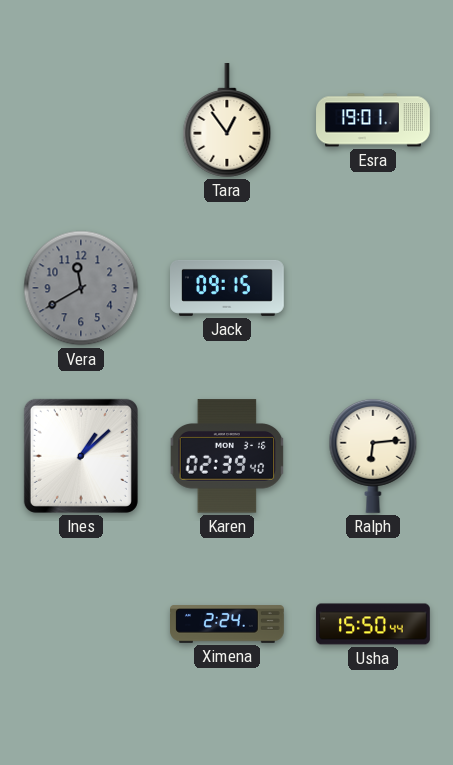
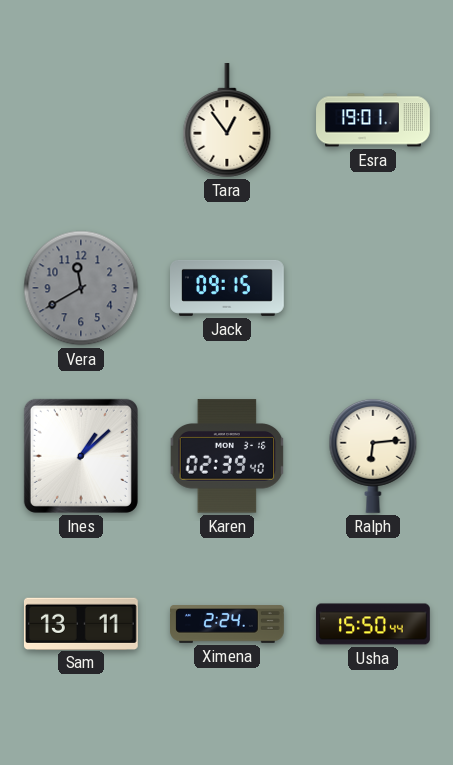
Sam: none -> 13:11 (81, 623)
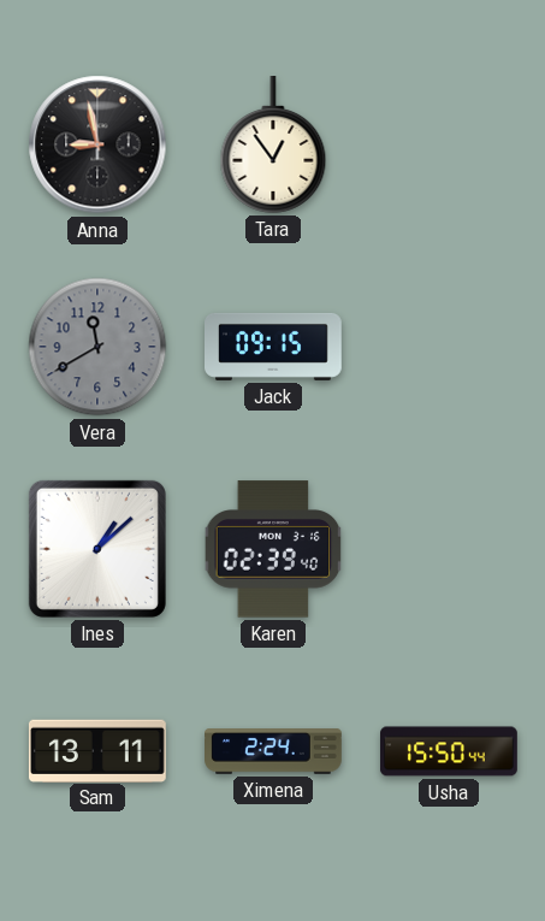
Anna: none -> 8:58 (97, 144)
Esra: 19:01 -> none (373, 120)
Ralph: 6:14 -> none (373, 456)
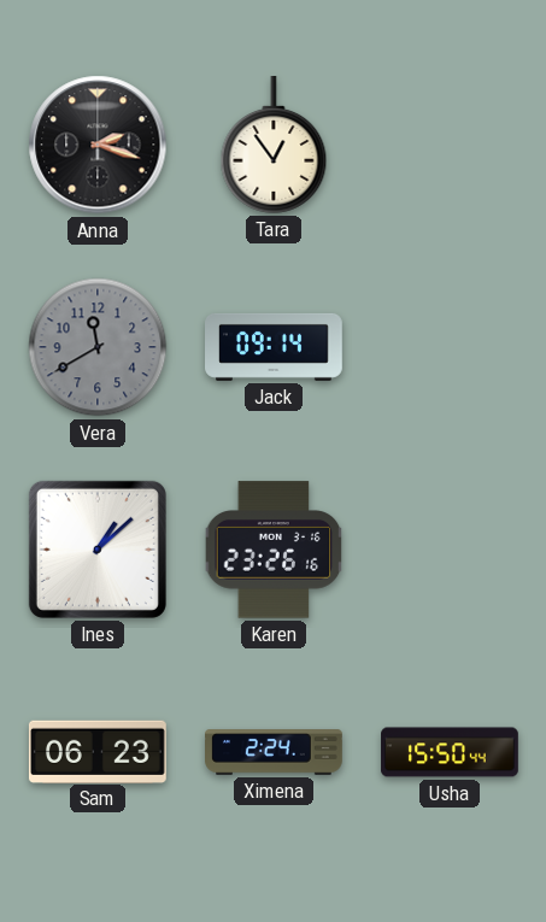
Anna: 8:58 -> 2:18 (98, 145)
Jack: 09:15 -> 09:14 (275, 347)
Karen: 02:39 -> 23:26 (274, 550)
Sam: 13:11 -> 06:23 (98, 751)
